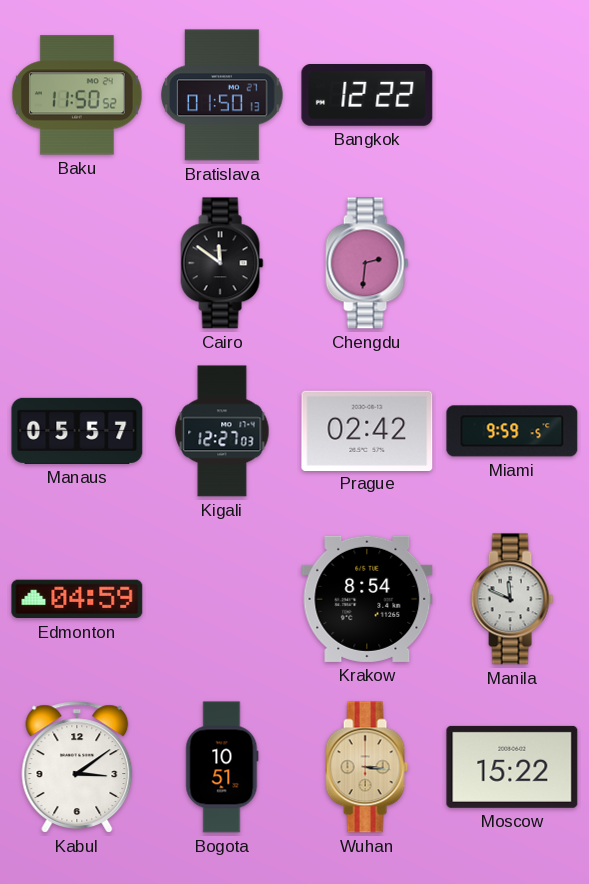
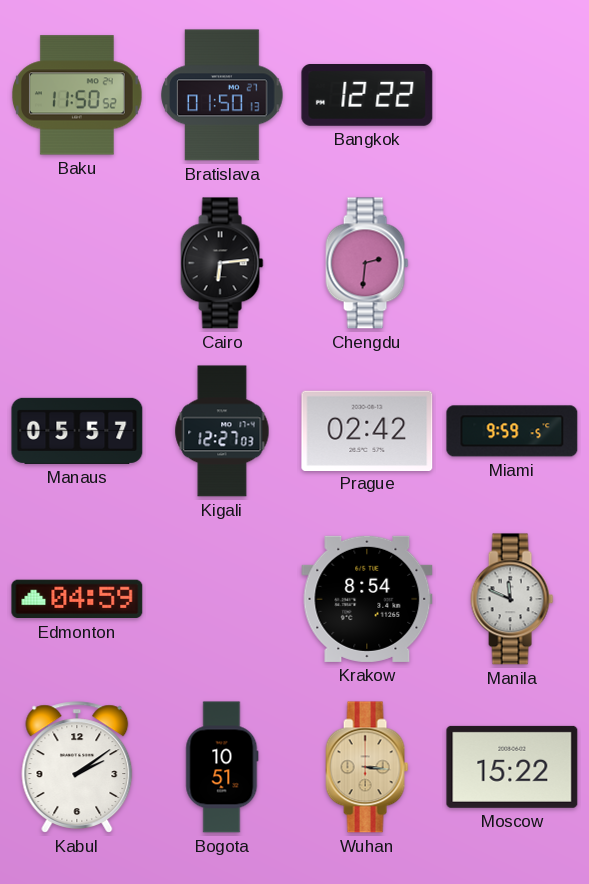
Cairo: 11:51 -> 6:14 (222, 263)
Kabul: 3:09 -> 2:09 (77, 767)
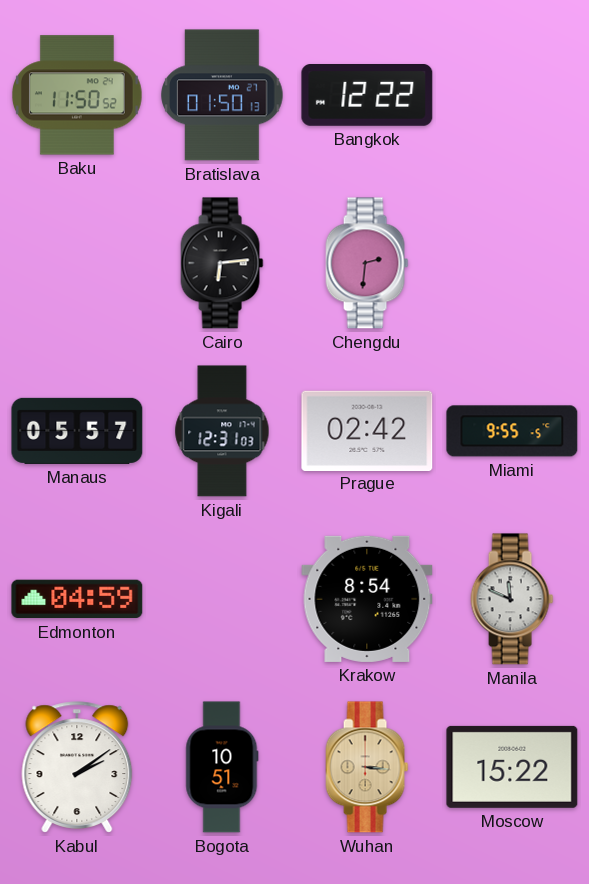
Kigali: 12:27 -> 12:31 (222, 431)
Miami: 9:59 -> 9:55 (512, 431)
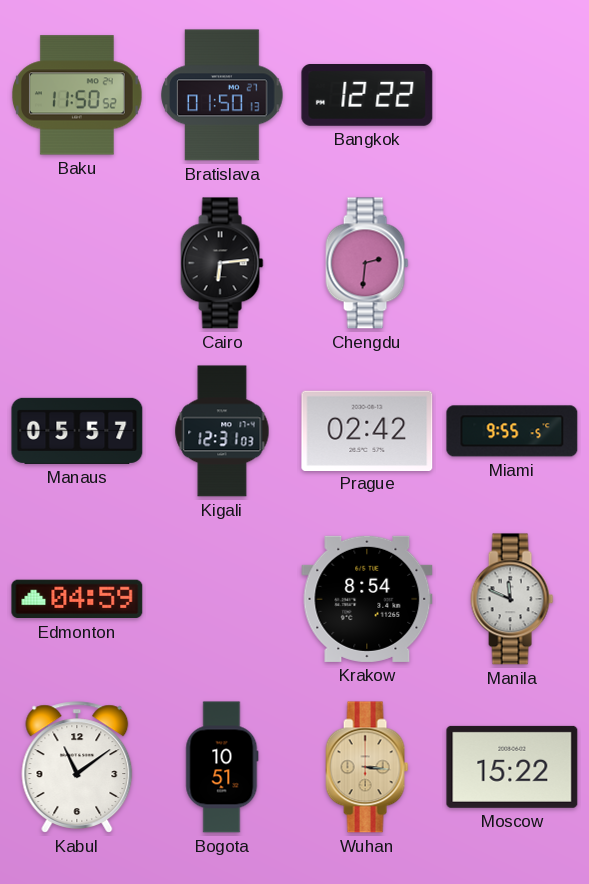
Kabul: 2:09 -> 11:09 (77, 767)
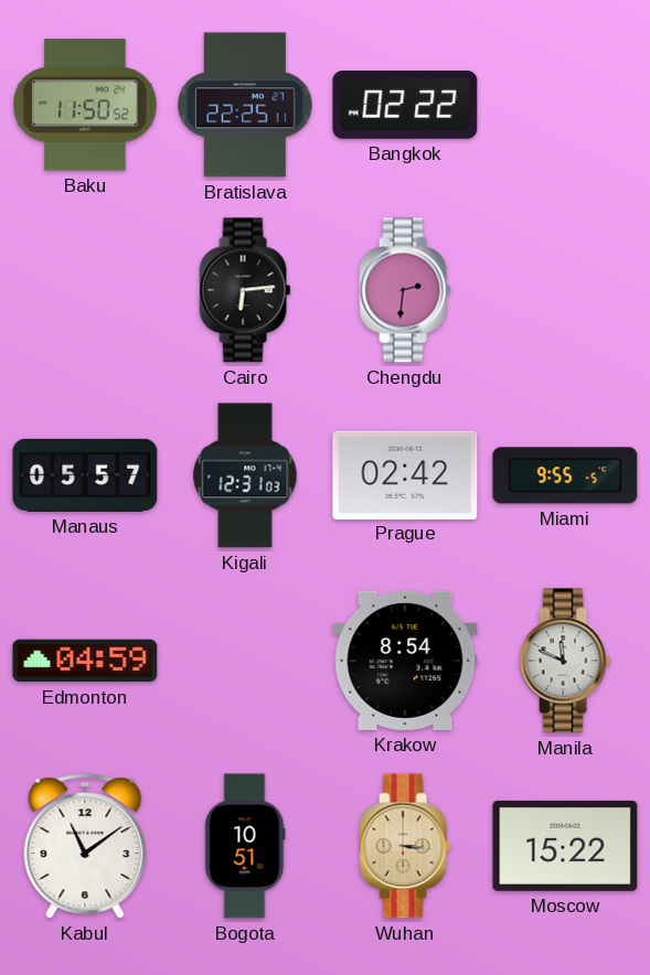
Bratislava: 01:50 -> 22:25 (245, 105)
Bangkok: 12:22 -> 02:22 (405, 106)
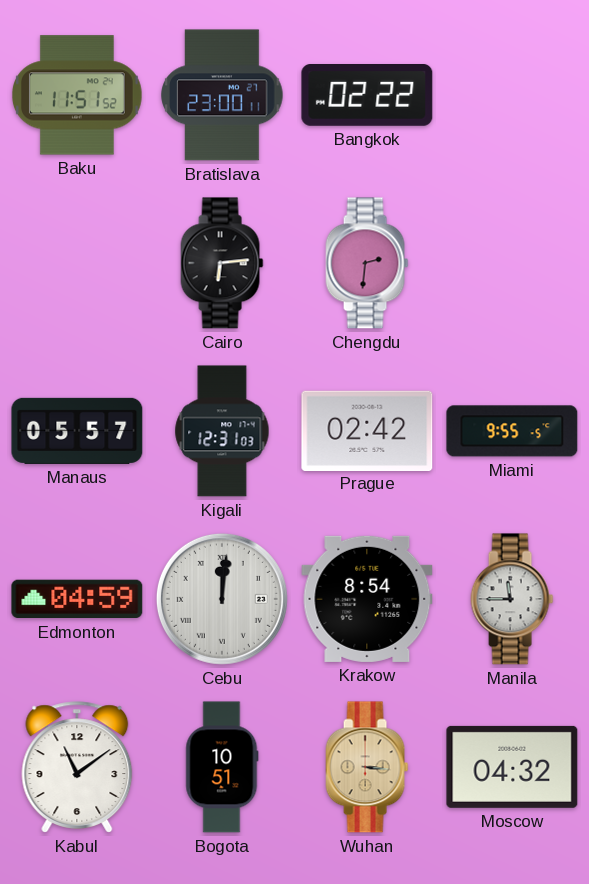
Baku: 11:50 -> 11:51 (77, 95)
Bratislava: 22:25 -> 23:00 (222, 95)
Cebu: none -> 12:01 (222, 599)
Manila: 11:49 -> 11:45 (512, 599)
Moscow: 15:22 -> 04:32 (512, 767)
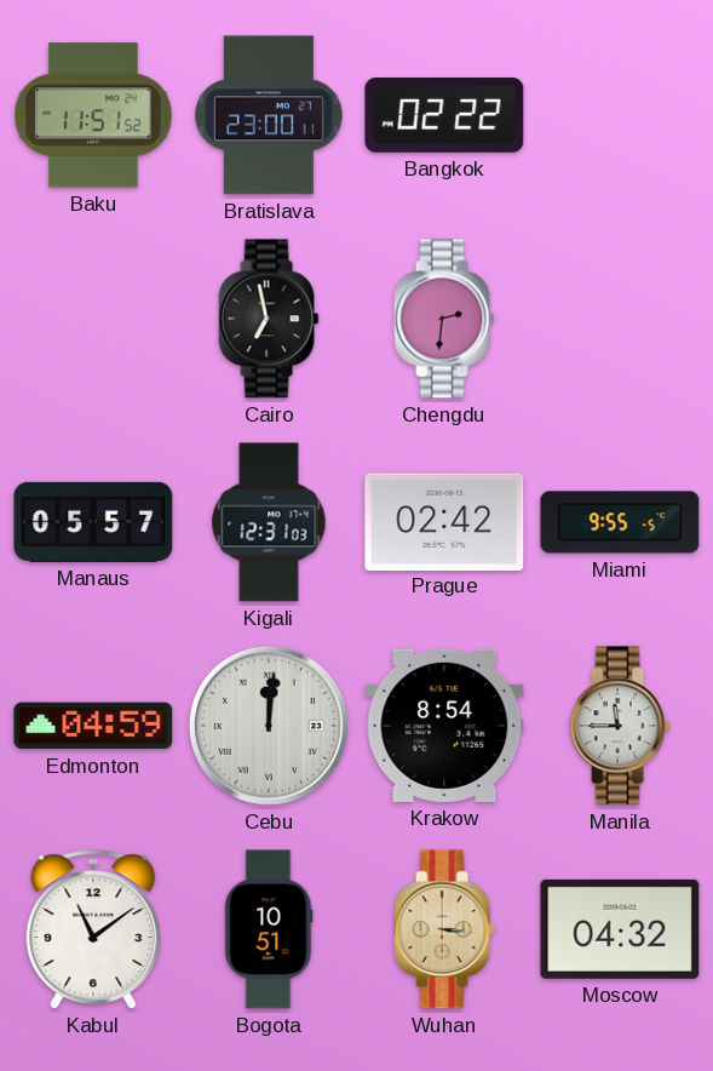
Cairo: 6:14 -> 6:58 (269, 319)
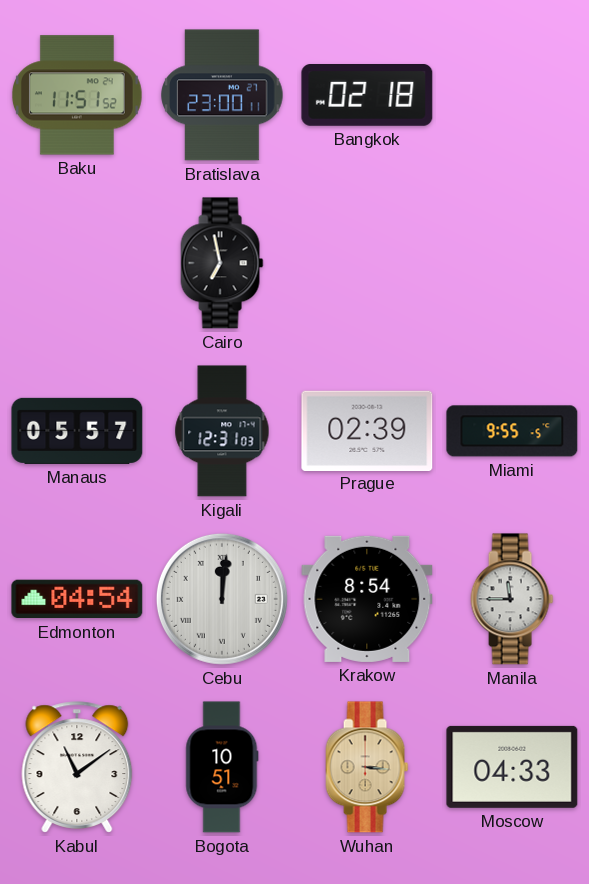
Bangkok: 02:22 -> 02:18 (367, 96)
Chengdu: 2:31 -> none (444, 319)
Prague: 02:42 -> 02:39 (367, 430)
Edmonton: 04:59 -> 04:54 (77, 599)
Moscow: 04:32 -> 04:33 (512, 767)
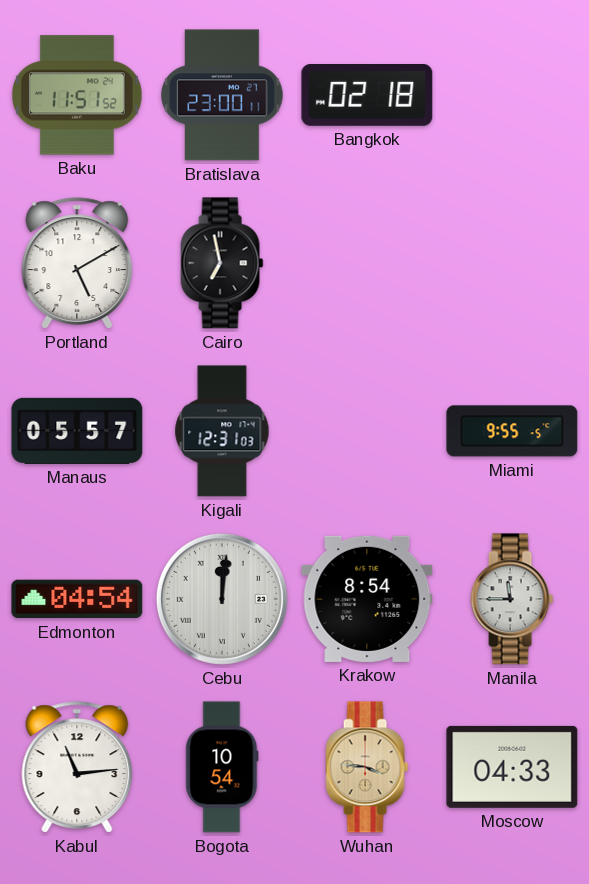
Portland: none -> 5:10 (77, 263)
Prague: 02:39 -> none (367, 430)
Kabul: 11:09 -> 11:14 (77, 767)
Bogota: 10:51 -> 10:54 (222, 767)
Wuhan: 3:16 -> 3:46 (367, 767)
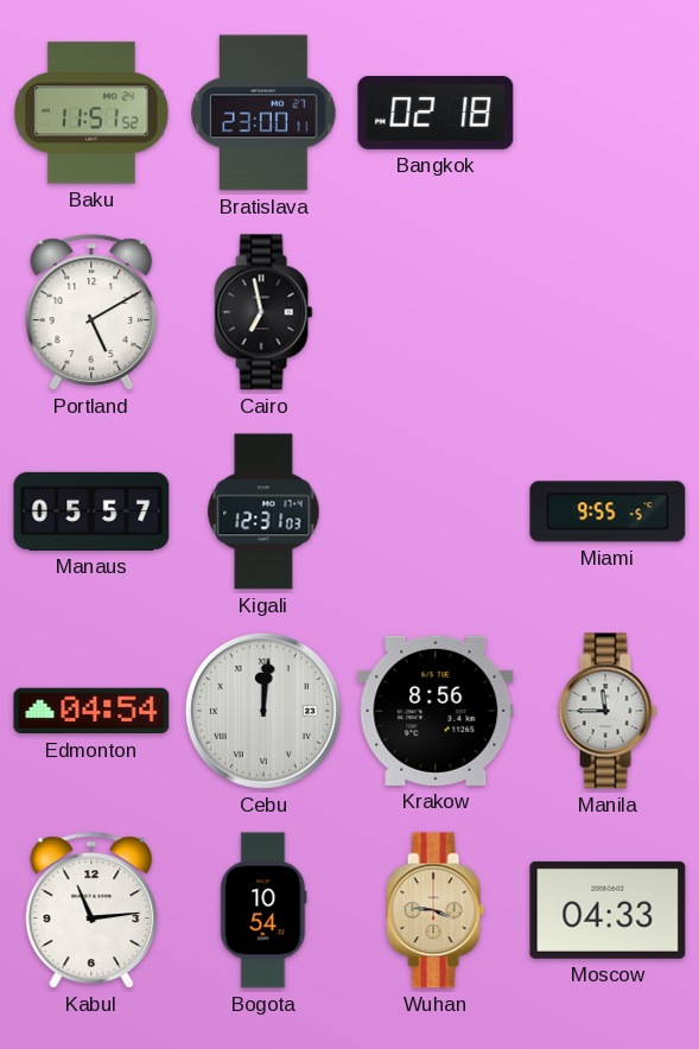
Krakow: 8:54 -> 8:56 (436, 711)
